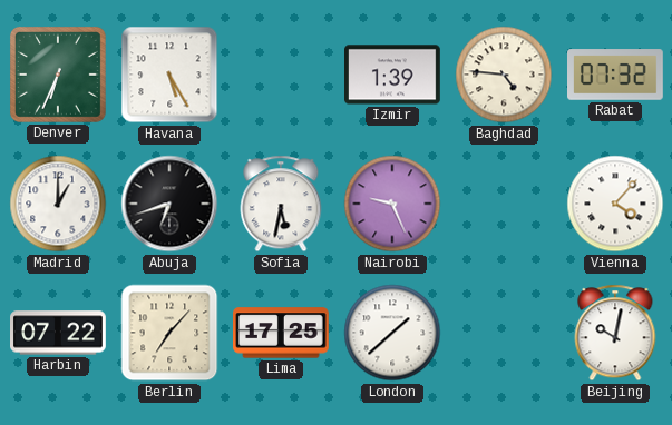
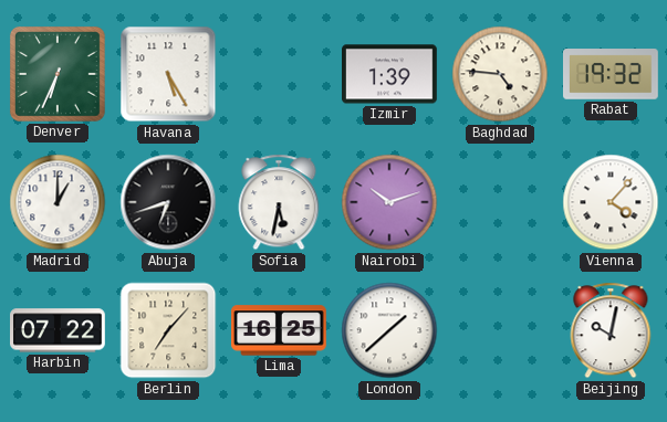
Rabat: 07:32 -> 19:32 (612, 74)
Nairobi: 9:26 -> 10:12 (389, 202)
Lima: 17:25 -> 16:25 (280, 330)
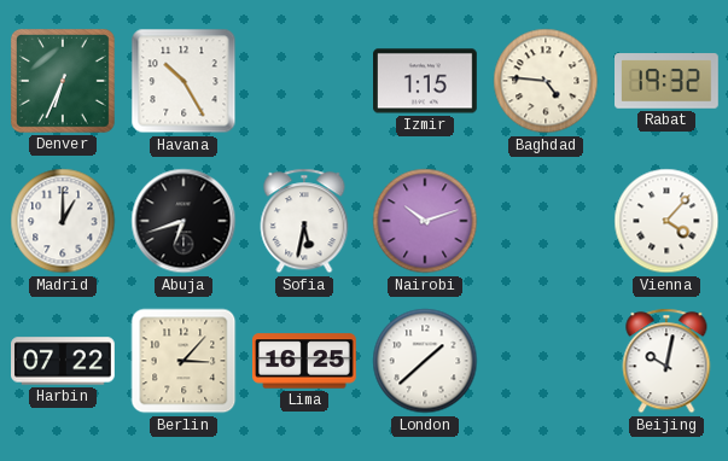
Havana: 5:25 -> 10:25 (184, 81)
Izmir: 1:39 -> 1:15 (426, 81)
Berlin: 7:07 -> 3:07 (184, 361)
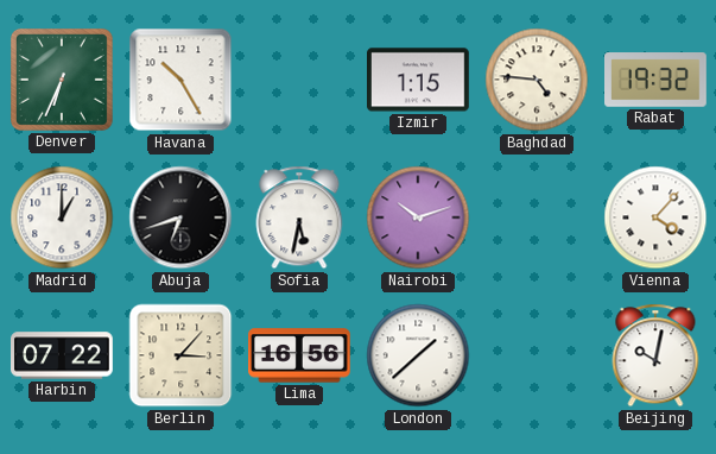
Lima: 16:25 -> 16:56 (300, 355)
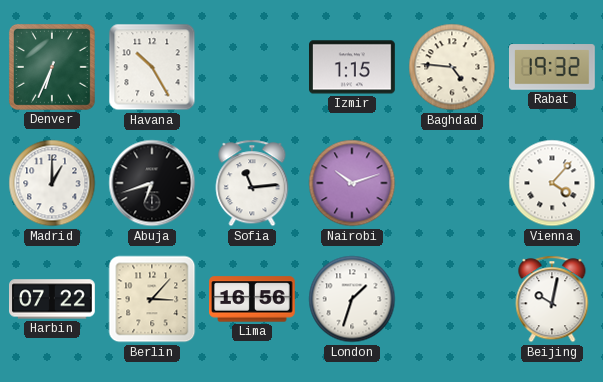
Sofia: 5:32 -> 11:14 (252, 183)
London: 1:38 -> 1:33 (352, 299)
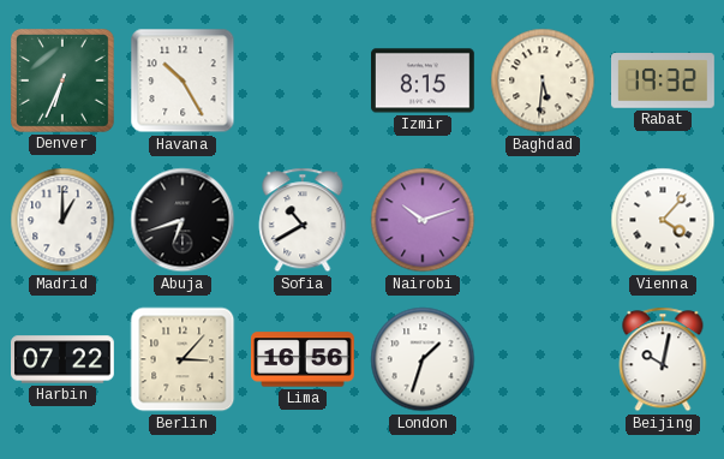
Izmir: 1:15 -> 8:15 (424, 81)
Baghdad: 4:46 -> 5:31 (543, 81)
Sofia: 11:14 -> 10:40 (303, 220)
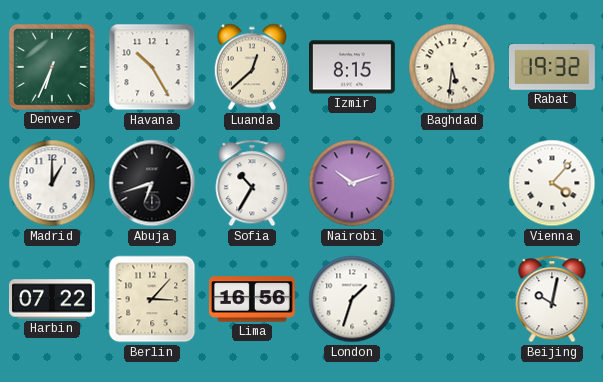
Luanda: none -> 12:38 (252, 67)
Sofia: 10:40 -> 10:35 (252, 183)
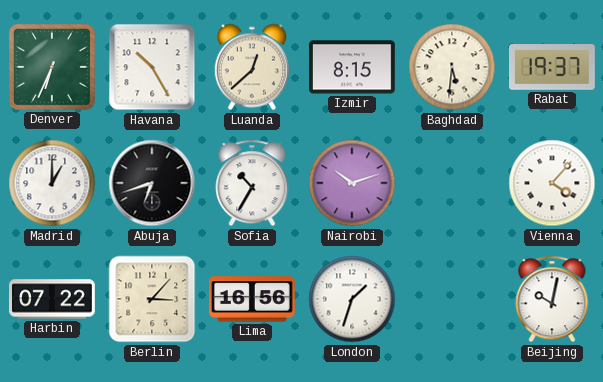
Rabat: 19:32 -> 19:37 (553, 67)
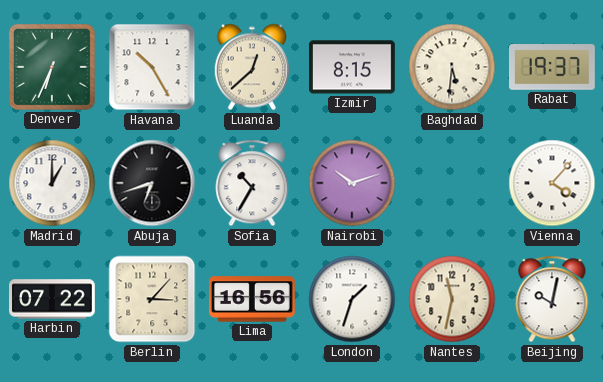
Nantes: none -> 11:32 (452, 299)
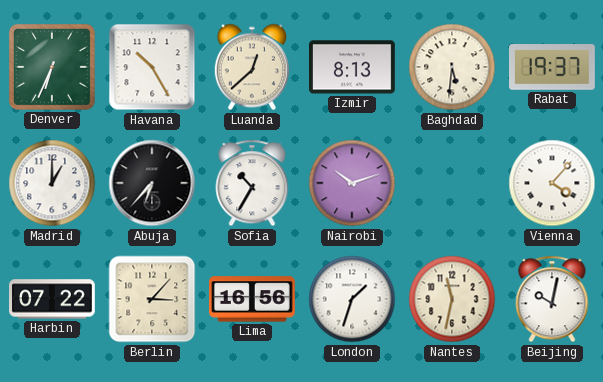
Izmir: 8:15 -> 8:13 (353, 67)
Abuja: 6:42 -> 6:37 (152, 183)
